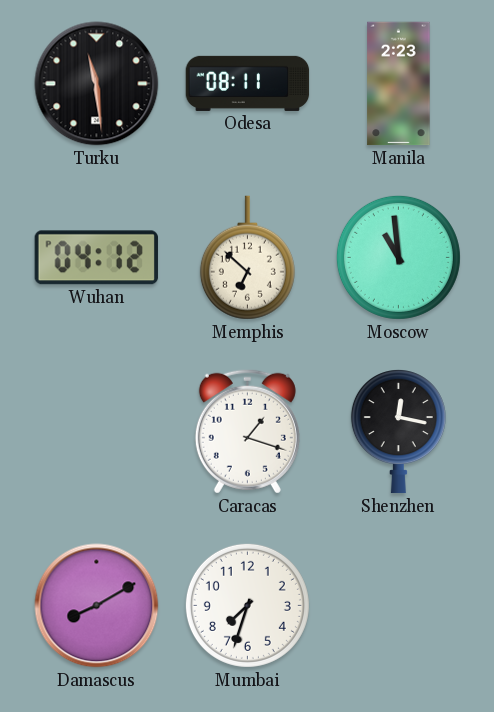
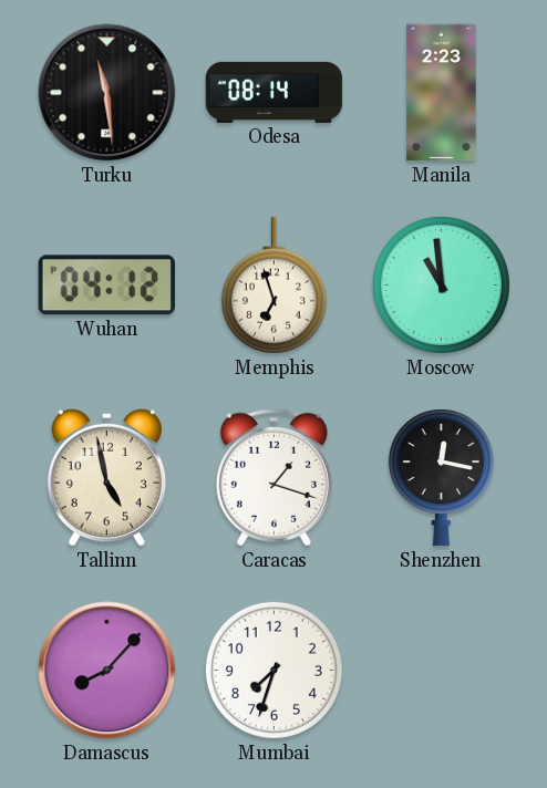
Odesa: 08:11 -> 08:14 (275, 92)
Memphis: 6:52 -> 6:57 (273, 286)
Tallinn: none -> 4:58 (106, 477)
Damascus: 8:10 -> 8:07 (107, 671)
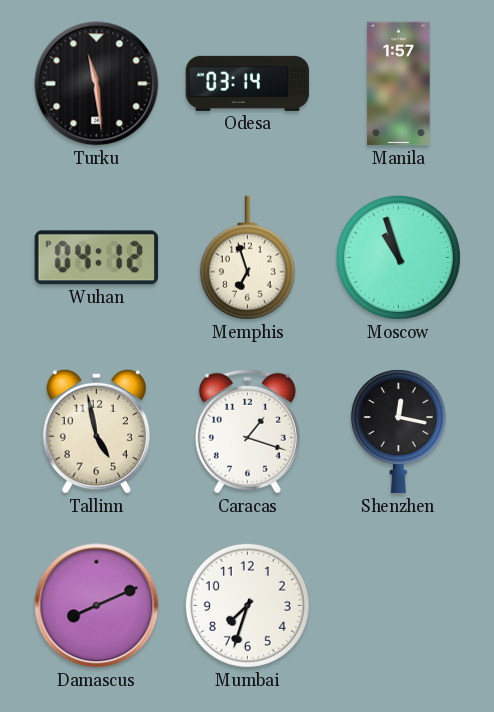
Odesa: 08:14 -> 03:14 (248, 83)
Manila: 2:23 -> 1:57 (399, 84)
Moscow: 10:59 -> 10:57 (398, 257)
Damascus: 8:07 -> 8:11 (97, 606)
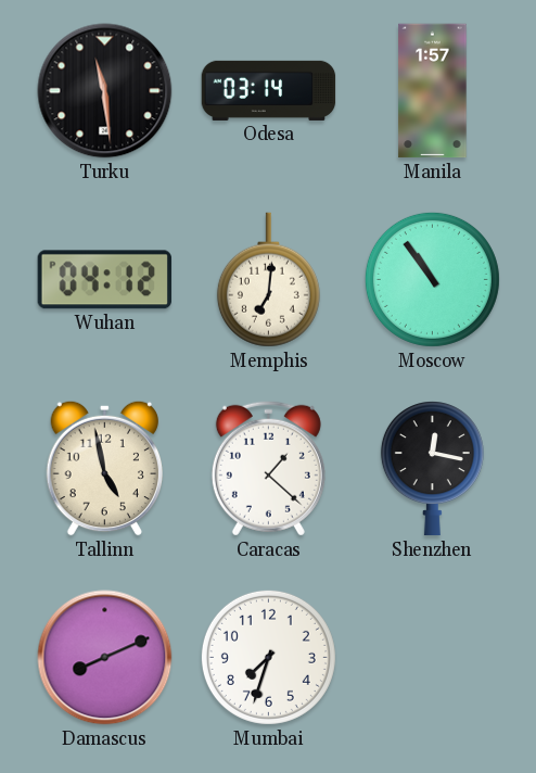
Memphis: 6:57 -> 7:01 (268, 280)
Moscow: 10:57 -> 10:54 (432, 279)
Caracas: 1:18 -> 1:22 (268, 468)
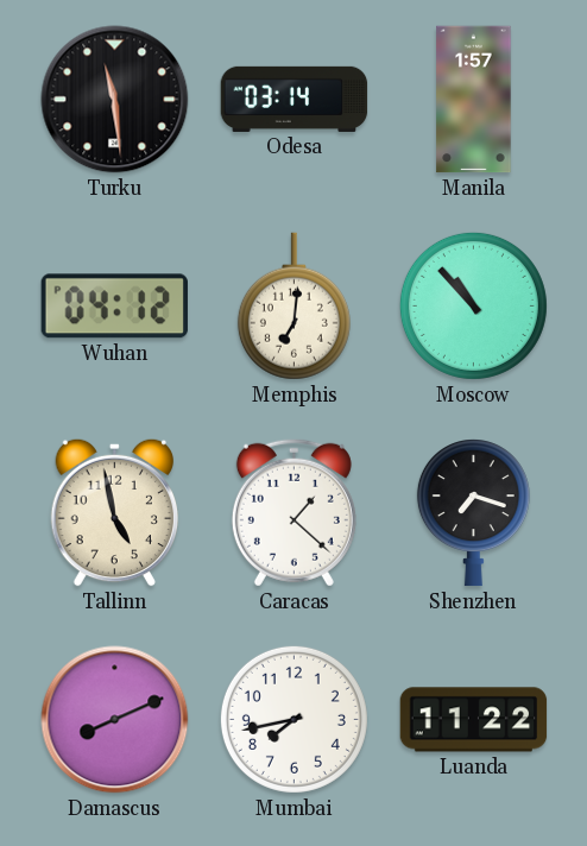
Moscow: 10:54 -> 10:53 (473, 305)
Shenzhen: 12:17 -> 7:18 (473, 513)
Mumbai: 7:33 -> 7:43 (293, 719)
Luanda: none -> 11:22 (474, 720)
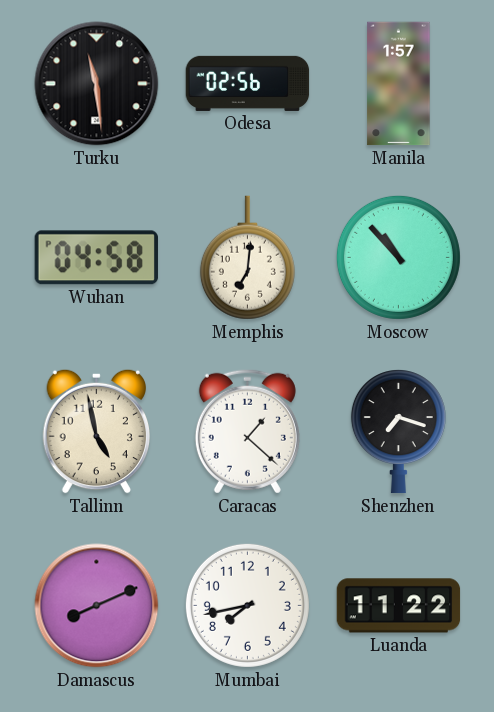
Odesa: 03:14 -> 02:56 (248, 83)
Wuhan: 04:12 -> 04:58 (96, 258)
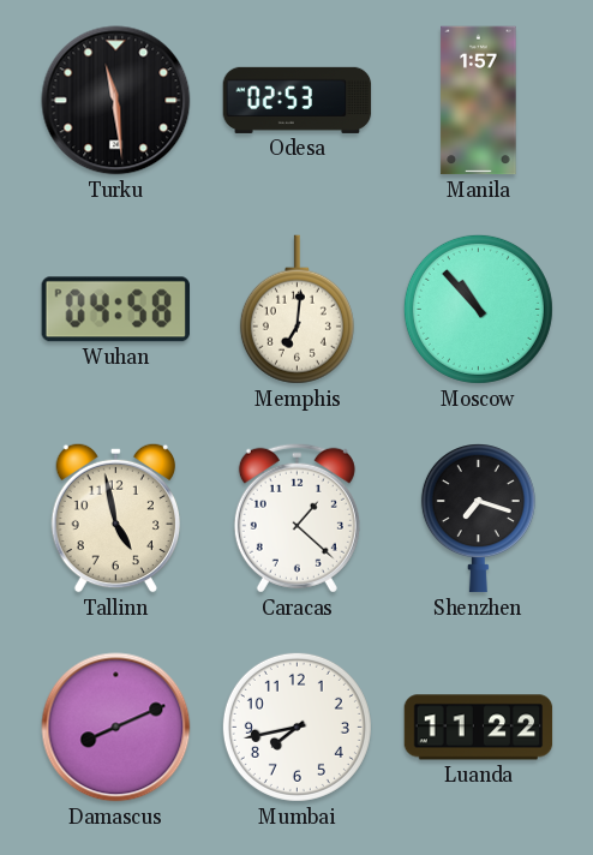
Odesa: 02:56 -> 02:53 (298, 100)
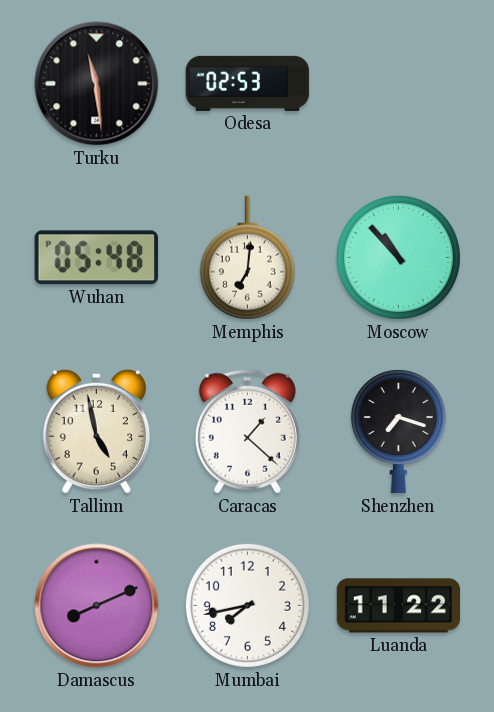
Manila: 1:57 -> none (479, 101)
Wuhan: 04:58 -> 05:48 (96, 258)
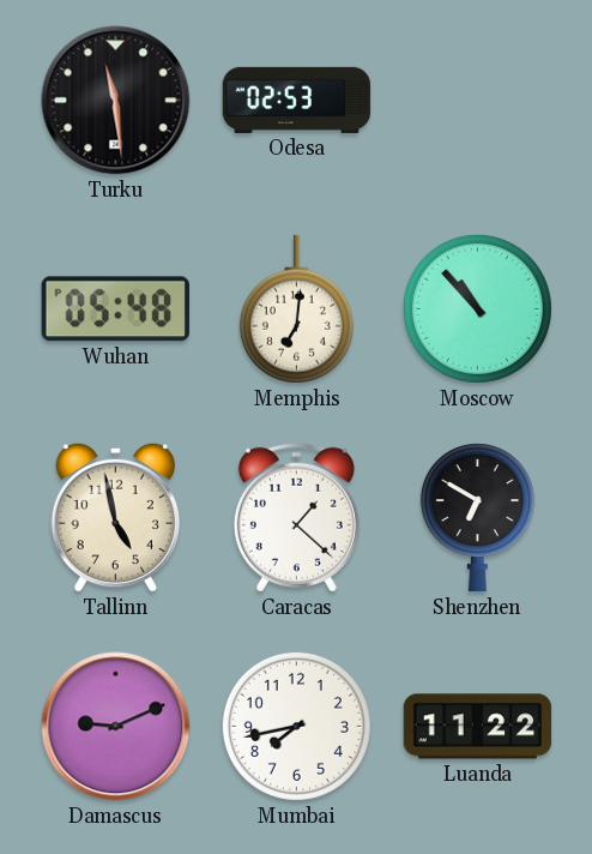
Shenzhen: 7:18 -> 6:50 (477, 518)
Damascus: 8:11 -> 9:11 (116, 727)
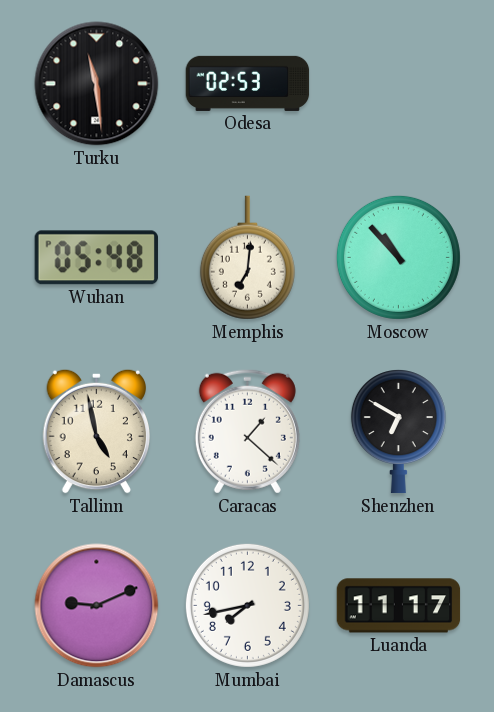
Luanda: 11:22 -> 11:17 (399, 606)
